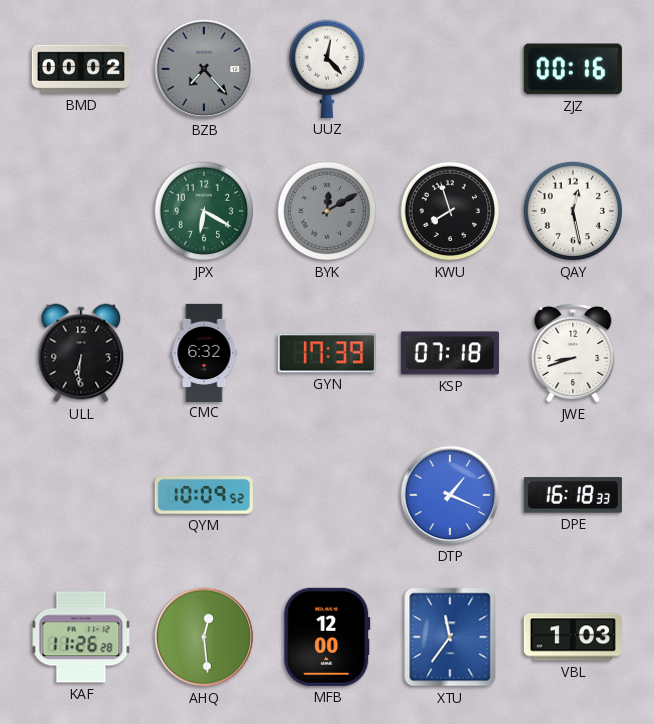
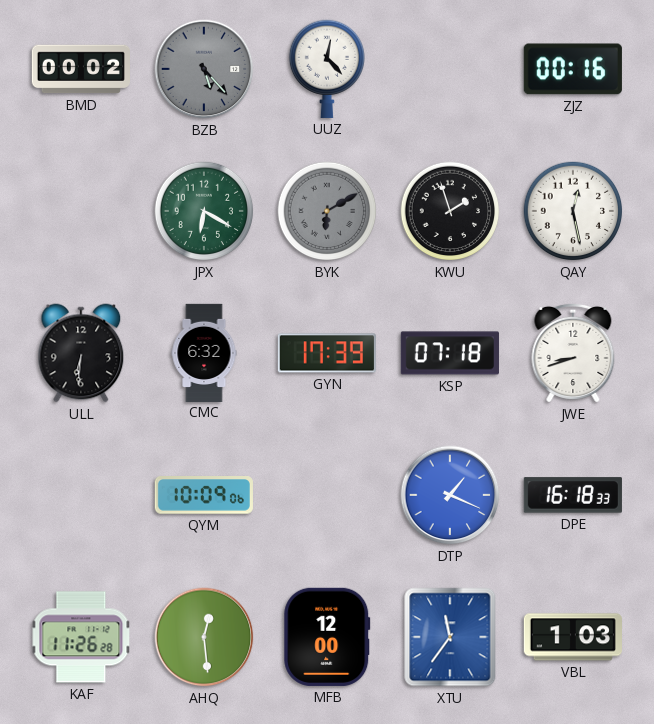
BZB: 7:23 -> 5:23 (204, 69)
BYK: 12:10 -> 6:10 (327, 211)
KWU: 7:57 -> 1:57 (450, 211)
QYM: 10:09:52 -> 10:09:06 (204, 495)
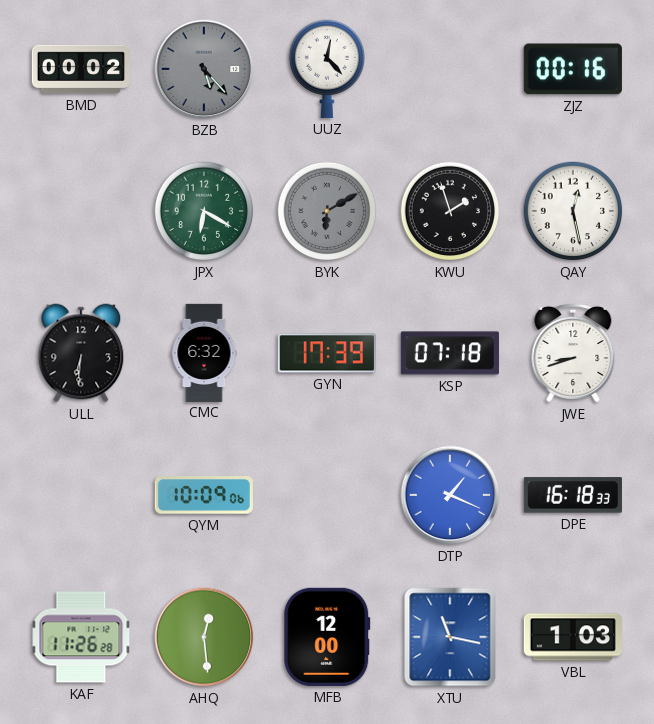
XTU: 11:36 -> 11:17 (450, 637)
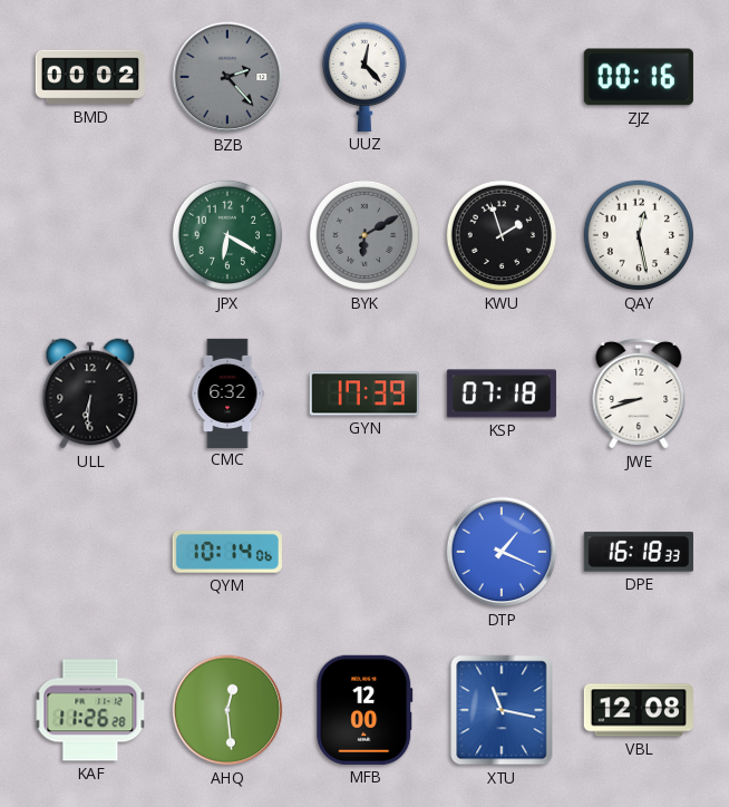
BZB: 5:23 -> 2:23 (227, 77)
QYM: 10:09 -> 10:14 (227, 552)
VBL: 1:03 -> 12:08 (639, 710)
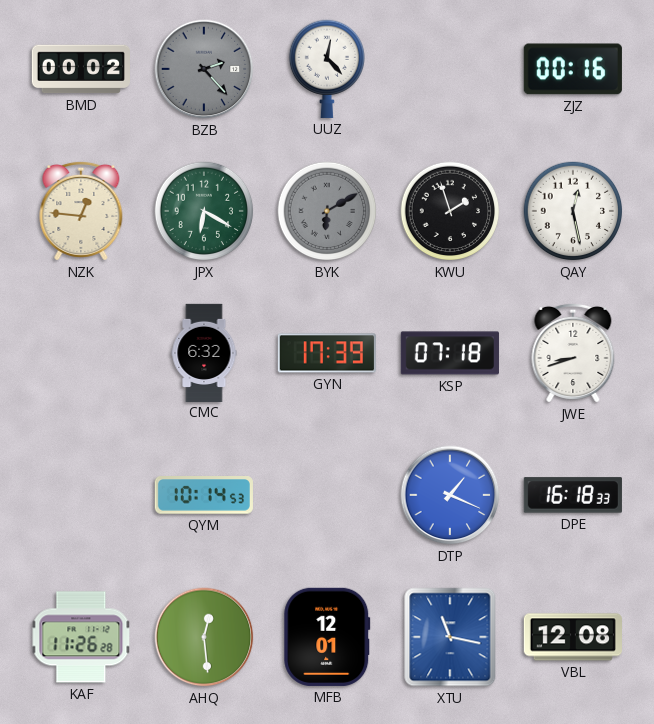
NZK: none -> 12:46 (81, 211)
ULL: 6:31 -> none (90, 393)
QYM: 10:14:06 -> 10:14:53 (204, 495)
MFB: 12:00 -> 12:01 (327, 637)
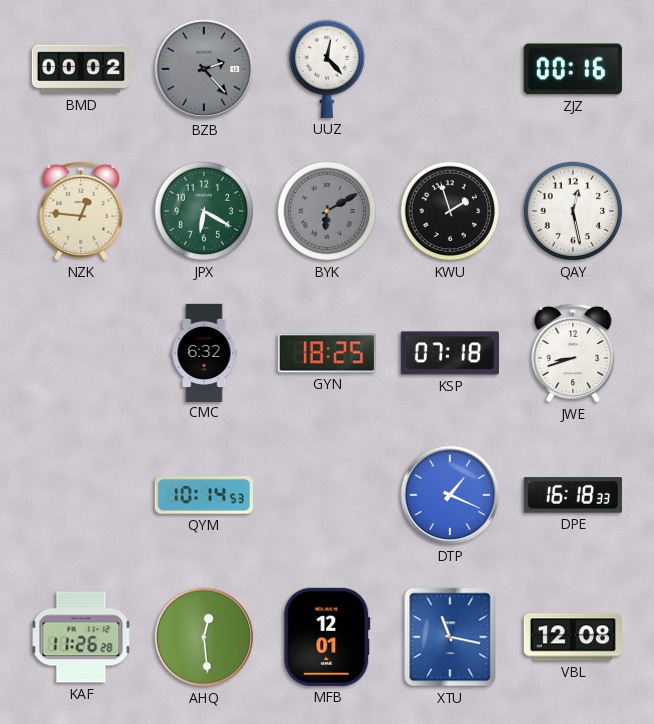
GYN: 17:39 -> 18:25 (327, 353)
